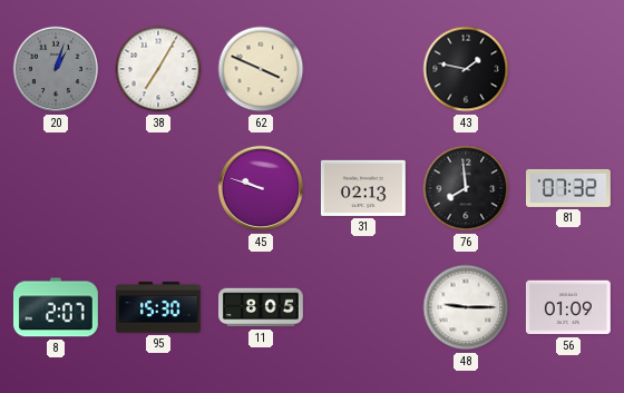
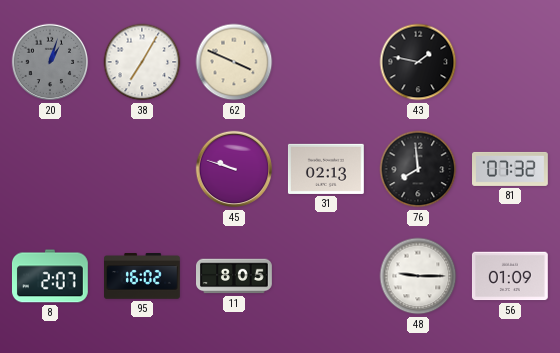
95: 15:30 -> 16:02 (143, 276)
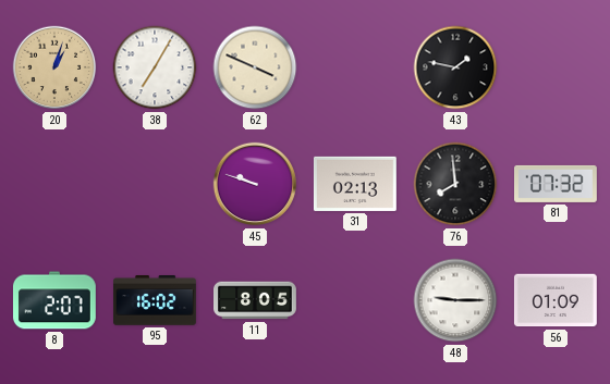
20 dial: grey -> champagne (54, 67)
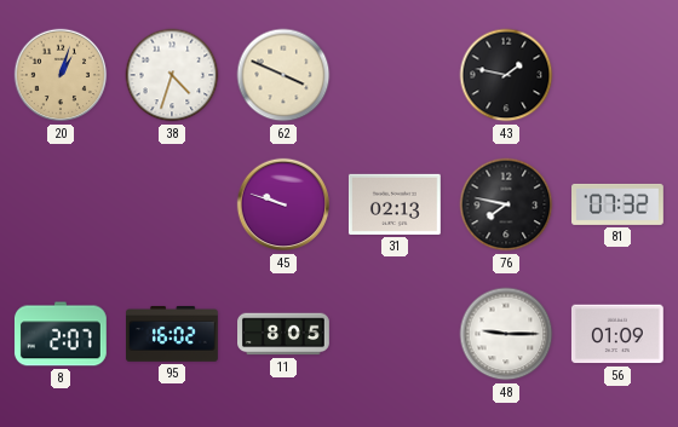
38: 7:05 -> 4:33 (172, 75)
76: 7:59 -> 7:47 (506, 204)
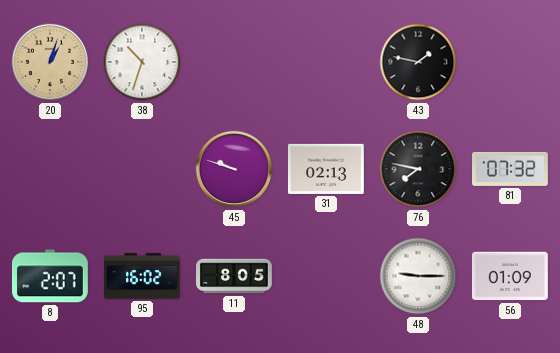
38: 4:33 -> 10:33 (142, 62)
62: 3:49 -> none (283, 75)
